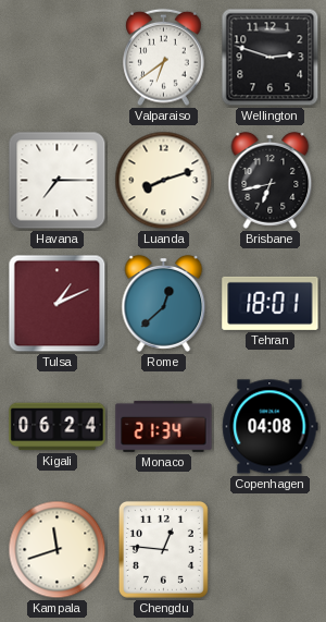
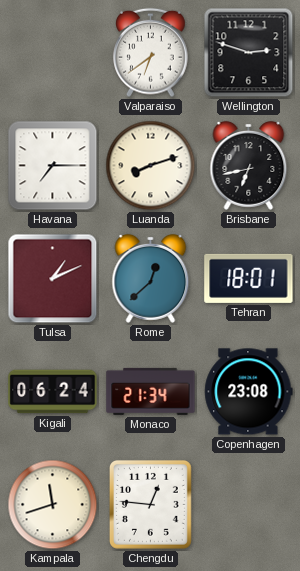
Copenhagen: 04:08 -> 23:08 (249, 392)
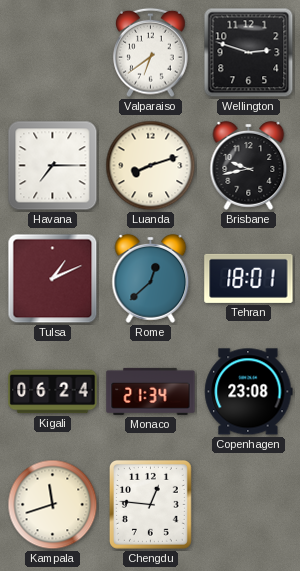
Brisbane: 6:43 -> 9:43 (249, 165)
